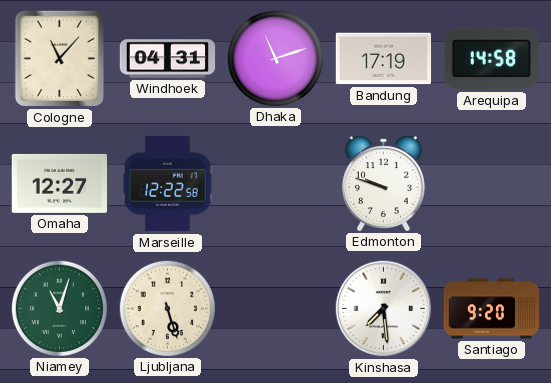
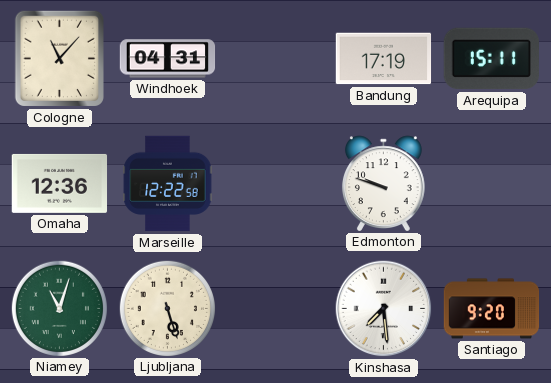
Dhaka: 11:12 -> none (275, 58)
Arequipa: 14:58 -> 15:11 (491, 59)
Omaha: 12:27 -> 12:36 (60, 183)
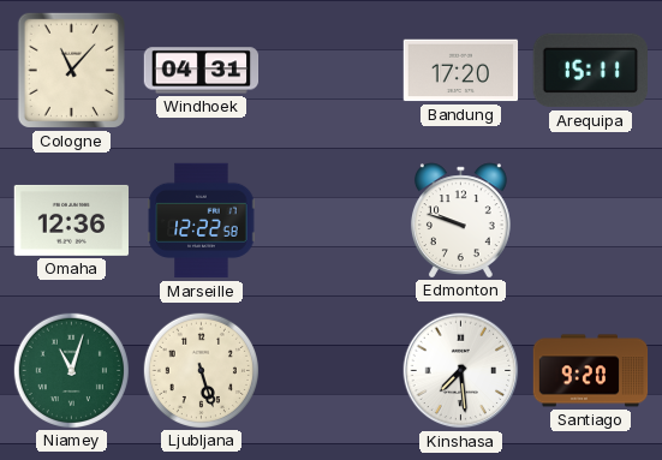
Bandung: 17:19 -> 17:20 (461, 71)
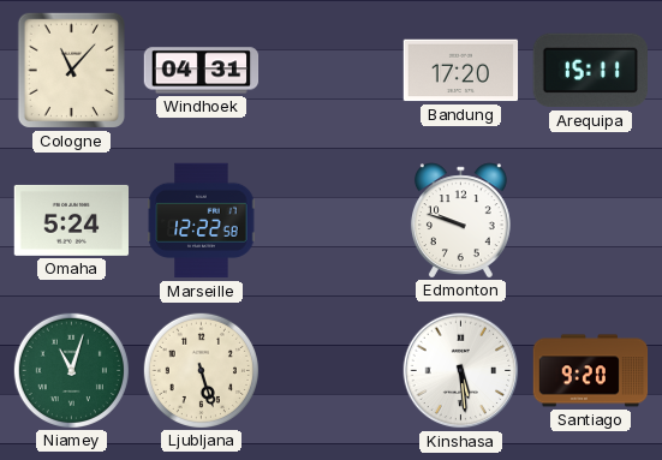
Omaha: 12:36 -> 5:24 (72, 220)
Kinshasa: 7:29 -> 5:29 (461, 371)
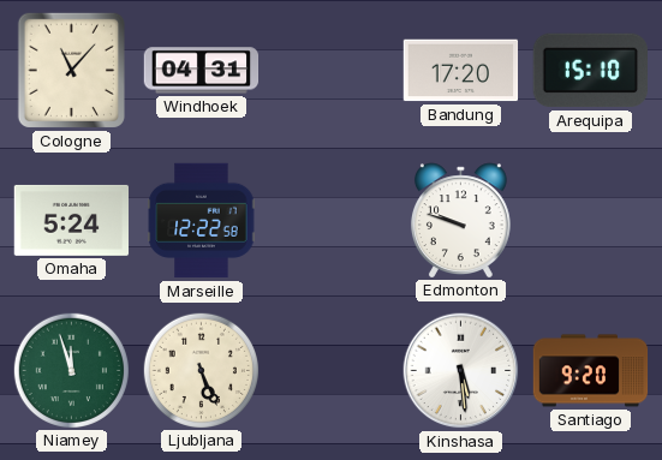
Arequipa: 15:11 -> 15:10 (590, 71)
Niamey: 11:03 -> 11:57 (71, 370)
Ljubljana: 5:27 -> 5:26 (201, 370)
